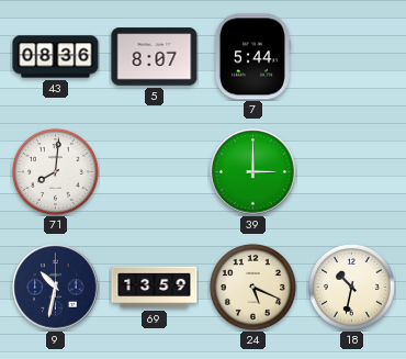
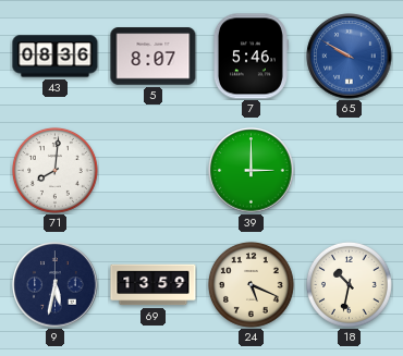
7: 5:44 -> 5:46 (251, 57)
65: none -> 9:50 (350, 57)
9: 10:32 -> 5:32 (56, 285)
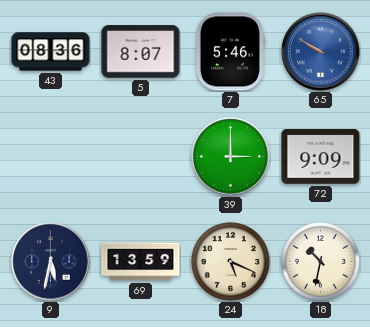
71: 8:01 -> none (54, 170)
72: none -> 9:09 (321, 157)
